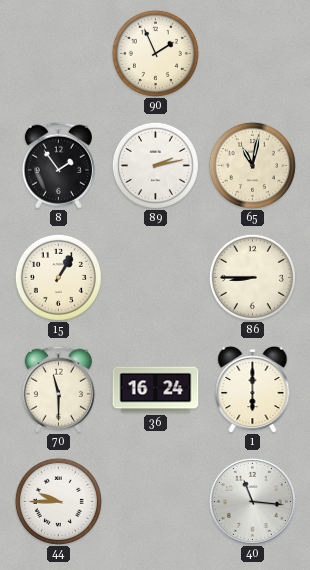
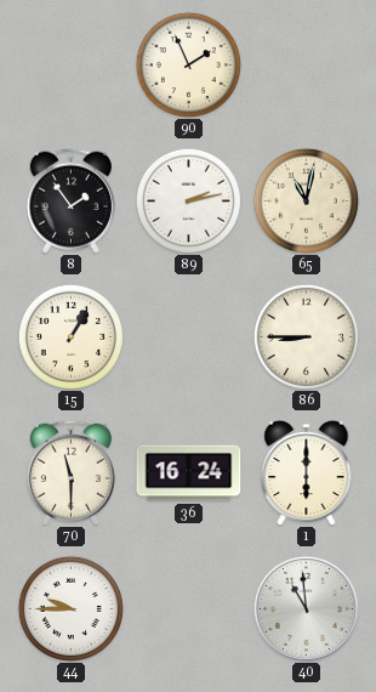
40: 11:16 -> 10:59 (306, 608)
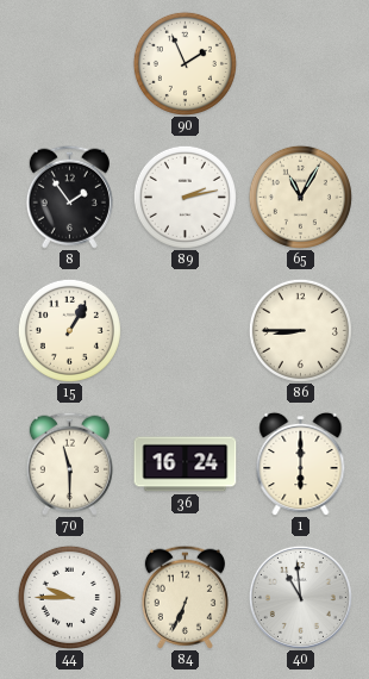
65: 11:02 -> 11:05 (300, 197)
84: none -> 6:34 (185, 597)
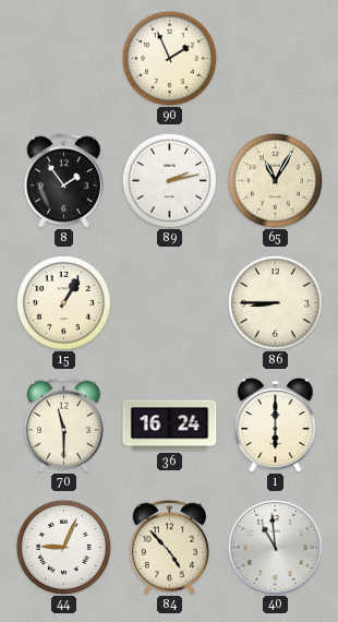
44: 9:45 -> 9:04 (63, 547)
84: 6:34 -> 4:53 (169, 547)
